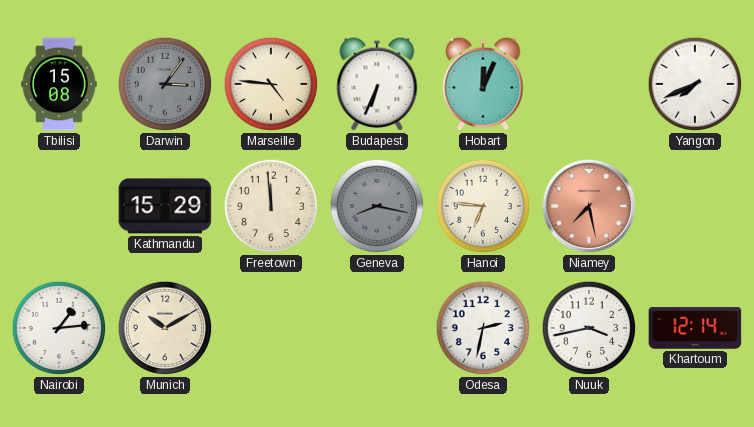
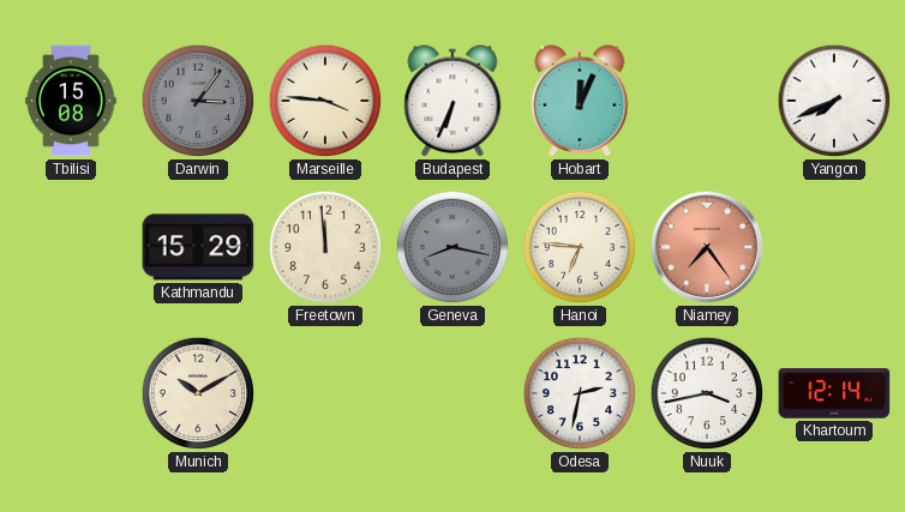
Marseille: 4:46 -> 3:46 (325, 101)
Niamey: 7:28 -> 7:24 (707, 247)
Nairobi: 1:14 -> none (59, 328)
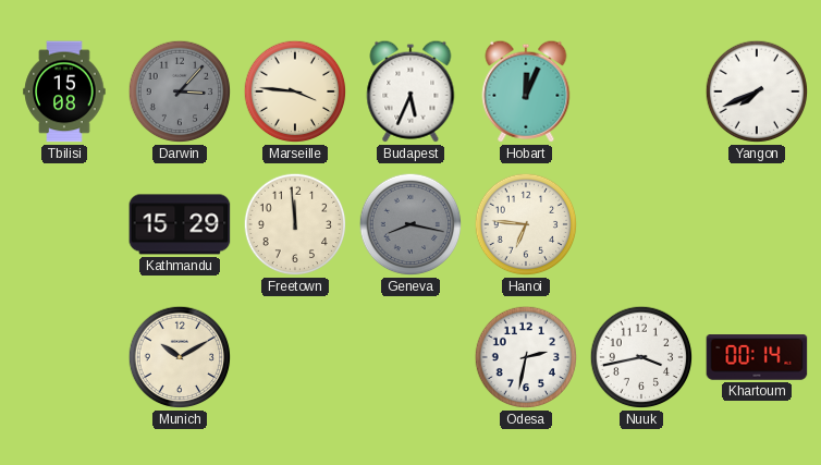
Darwin: 3:06 -> 3:07 (180, 91)
Budapest: 6:34 -> 5:34 (410, 91)
Niamey: 7:24 -> none (707, 247)
Khartoum: 12:14 -> 00:14 (757, 357)
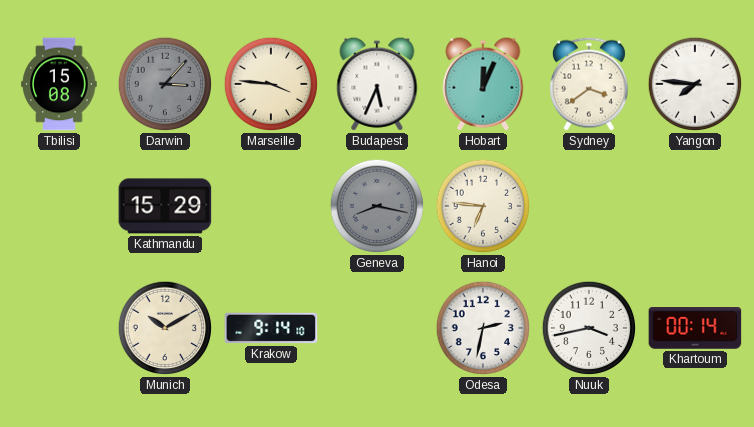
Sydney: none -> 3:39 (589, 84)
Yangon: 7:41 -> 7:46 (695, 84)
Freetown: 11:59 -> none (295, 224)
Krakow: none -> 9:14 (271, 328)
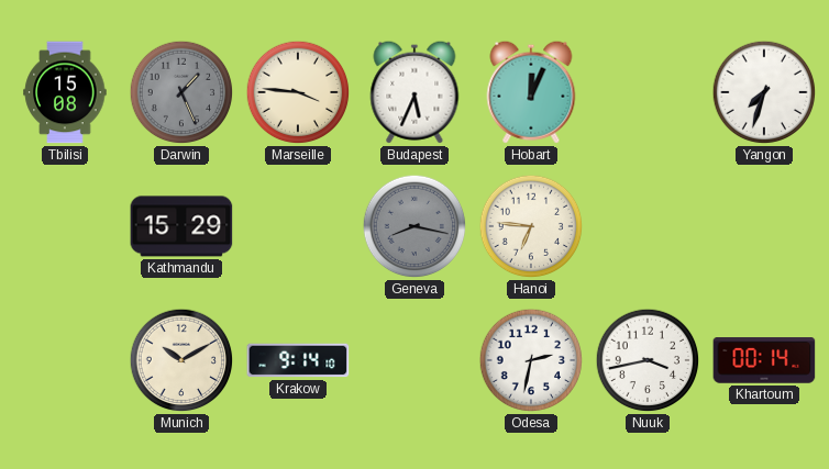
Darwin: 3:07 -> 1:26 (181, 92)
Sydney: 3:39 -> none (589, 84)
Yangon: 7:46 -> 7:33 (764, 92)
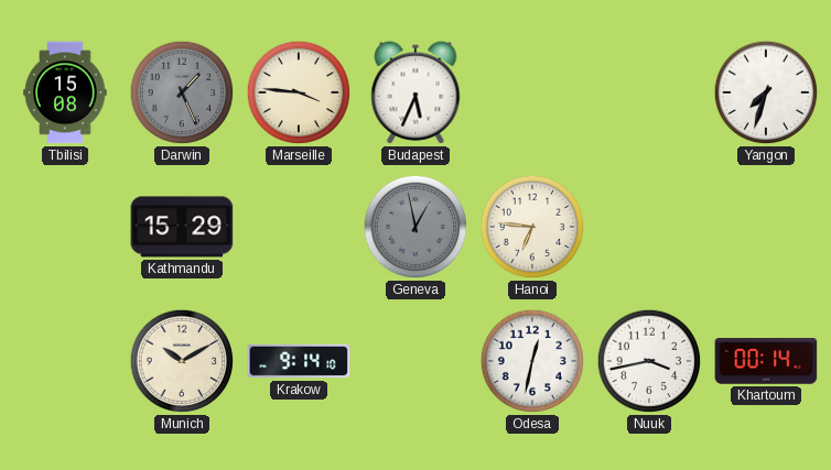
Hobart: 12:04 -> none (531, 92)
Geneva: 8:17 -> 12:58 (415, 227)
Odesa: 2:32 -> 12:32 (532, 361)
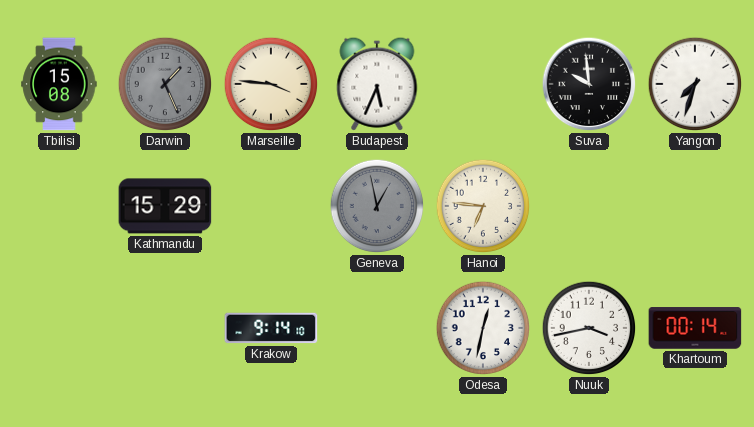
Suva: none -> 9:59 (589, 84)
Munich: 10:10 -> none (182, 361)
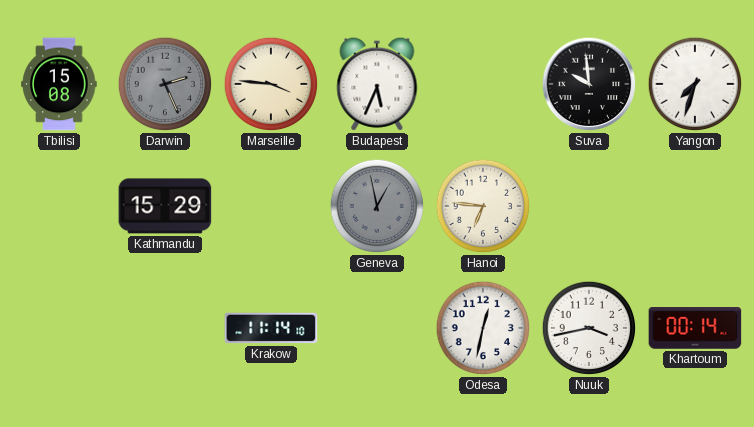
Darwin: 1:26 -> 2:26 (165, 84)
Krakow: 9:14 -> 11:14 (271, 328)
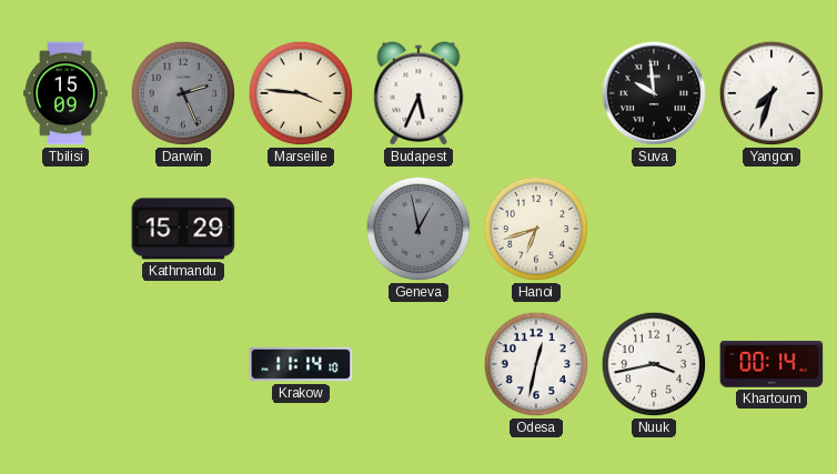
Tbilisi: 15:08 -> 15:09 (65, 93)
Hanoi: 6:46 -> 6:42 (536, 229)
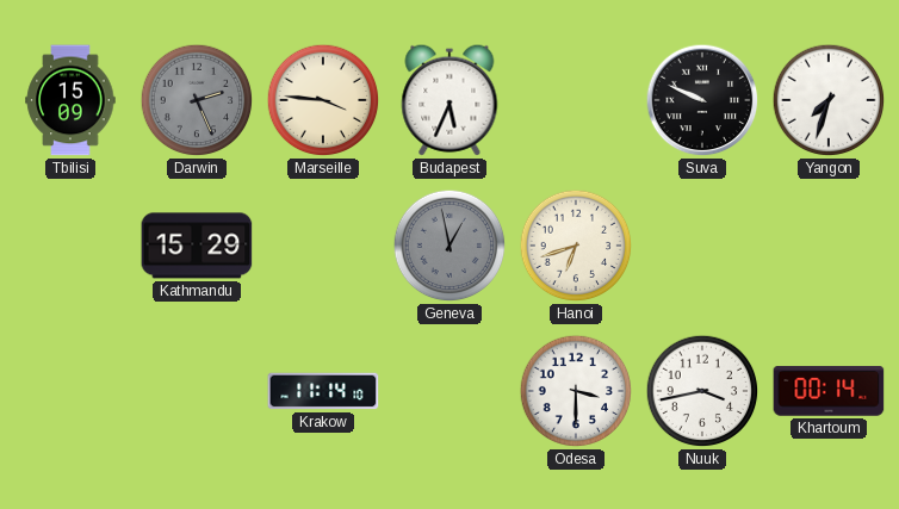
Suva: 9:59 -> 9:49 (702, 100)
Odesa: 12:32 -> 3:30 (576, 391)
